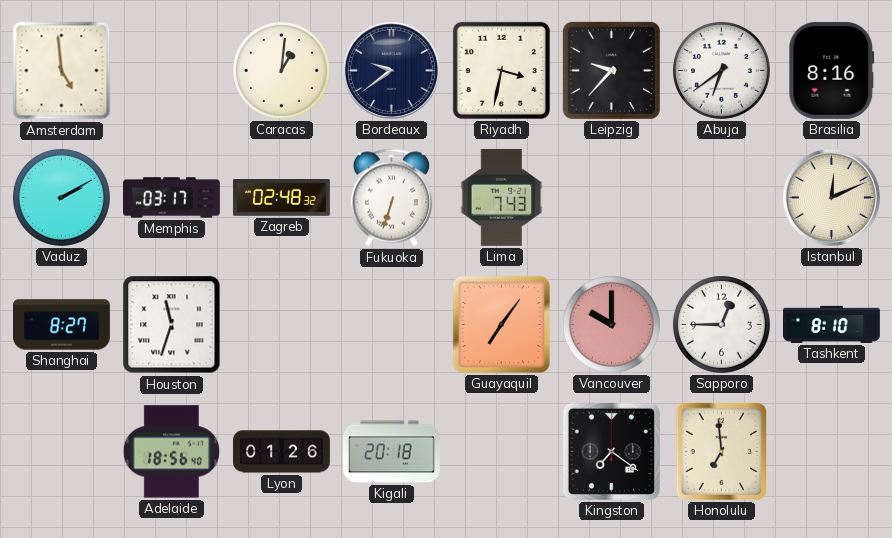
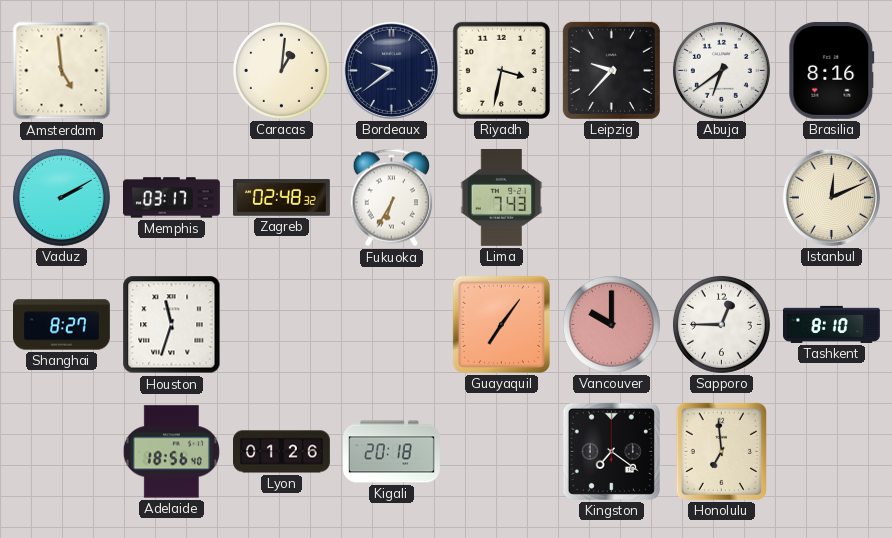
Fukuoka: 6:33 -> 6:35 (391, 198)
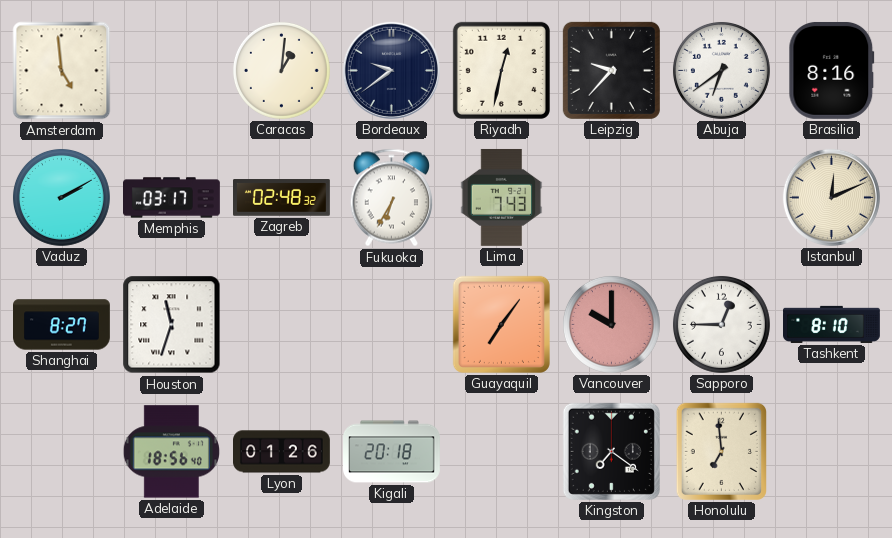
Riyadh: 3:32 -> 12:32 (501, 70)
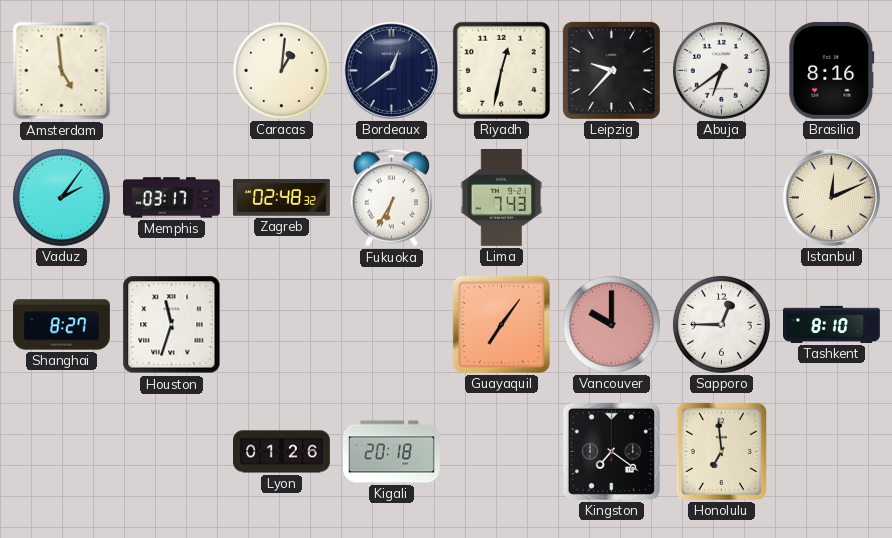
Bordeaux: 9:39 -> 12:39 (391, 70)
Vaduz: 2:10 -> 2:06 (61, 197)
Adelaide: 18:56 -> none (171, 452)
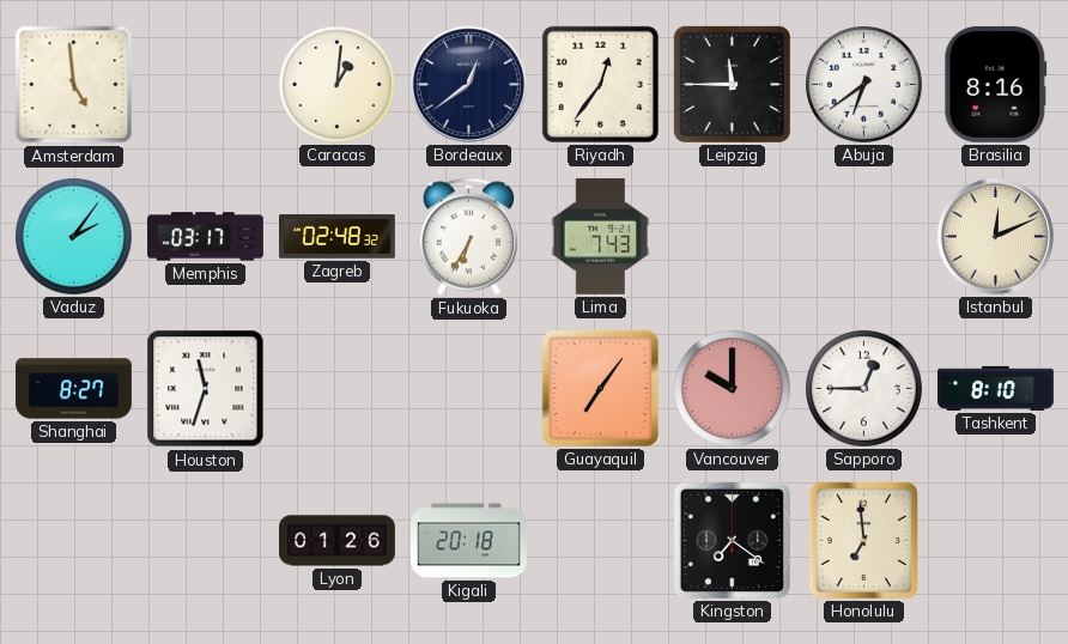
Riyadh: 12:32 -> 12:36 (600, 84)
Leipzig: 9:37 -> 11:45 (732, 84)
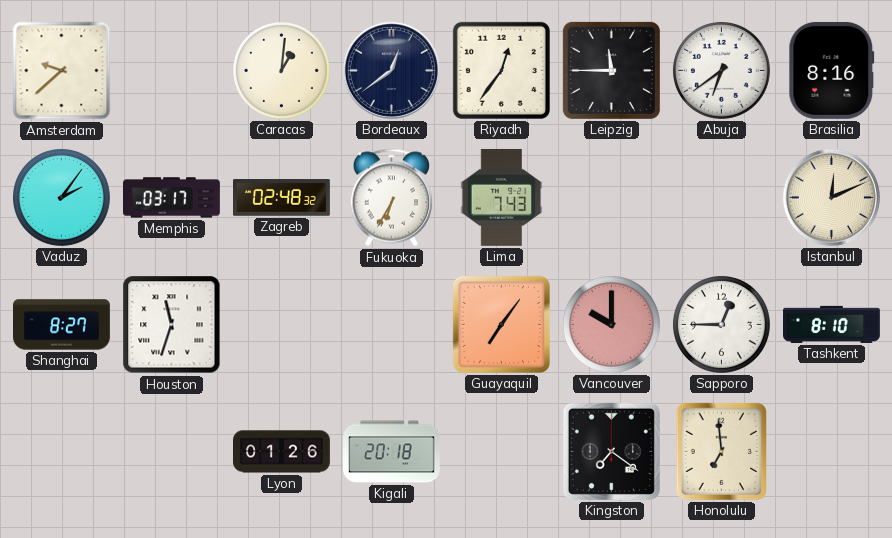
Amsterdam: 4:59 -> 9:38 (62, 71)
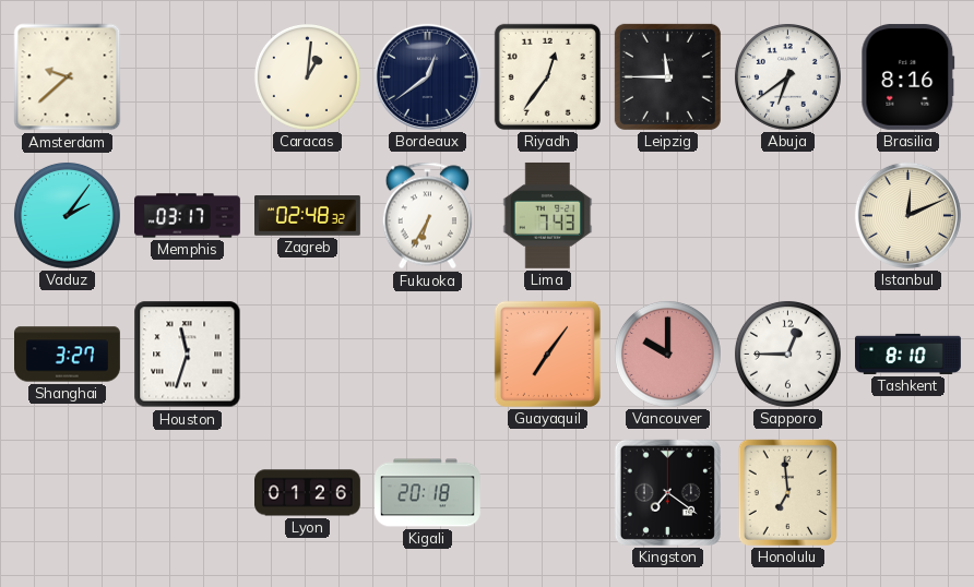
Shanghai: 8:27 -> 3:27 (68, 355)
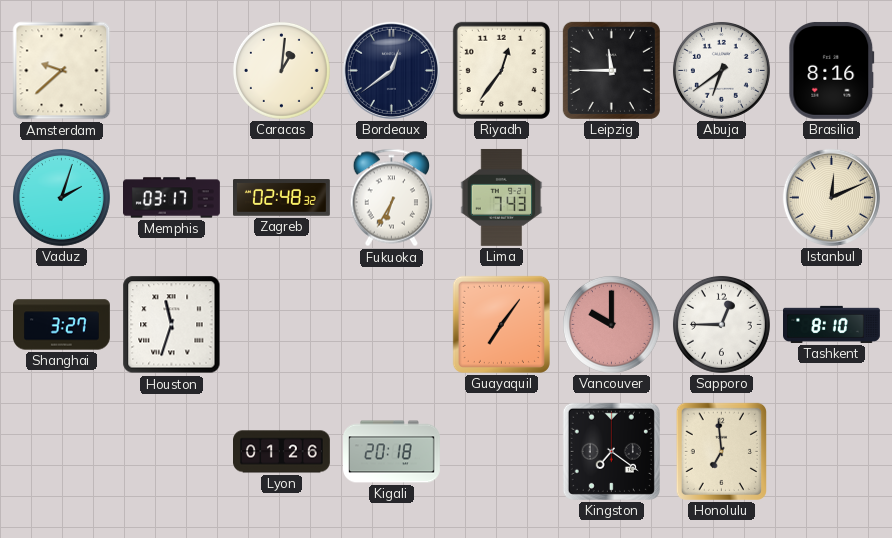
Vaduz: 2:06 -> 2:03 (61, 197)
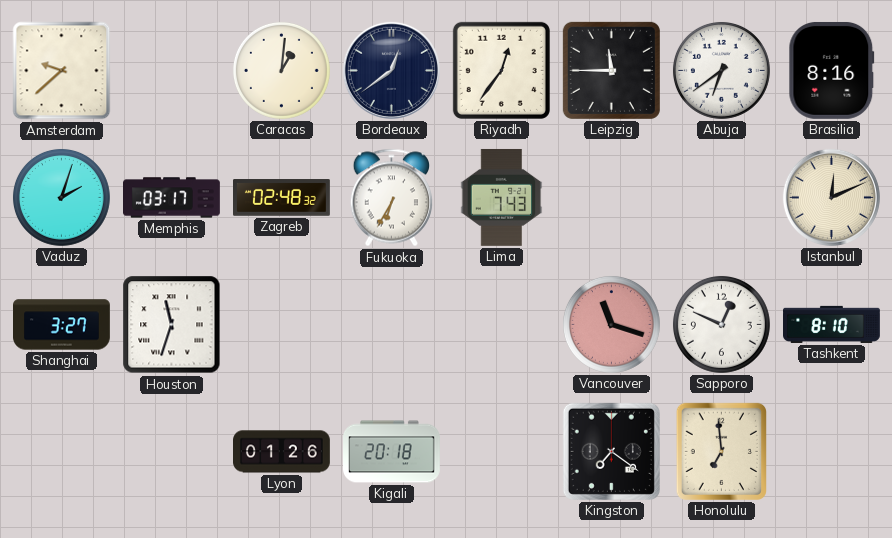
Guayaquil: 7:06 -> none (501, 324)
Vancouver: 10:00 -> 11:18 (611, 324)
Sapporo: 12:45 -> 12:49 (721, 324)
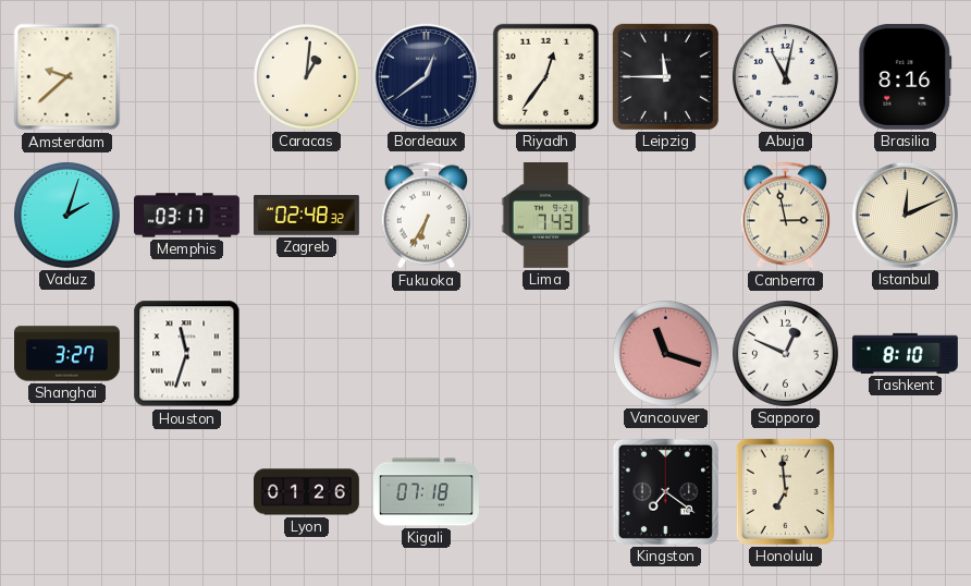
Abuja: 6:39 -> 11:02 (785, 76)
Canberra: none -> 2:58 (785, 216)
Kigali: 20:18 -> 07:18 (427, 492)
